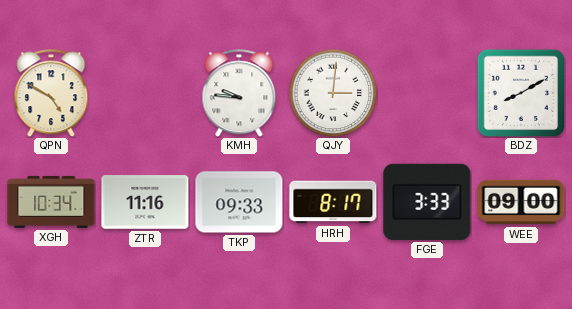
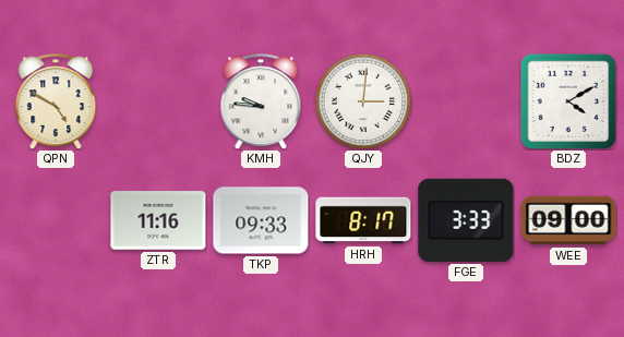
BDZ: 8:10 -> 4:10 (567, 100)
XGH: 10:34 -> none (51, 202)
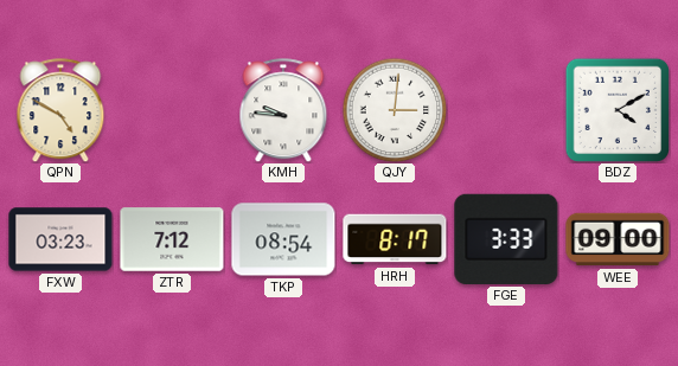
FXW: none -> 03:23 (60, 239)
ZTR: 11:16 -> 7:12 (172, 239)
TKP: 09:33 -> 08:54 (283, 239)
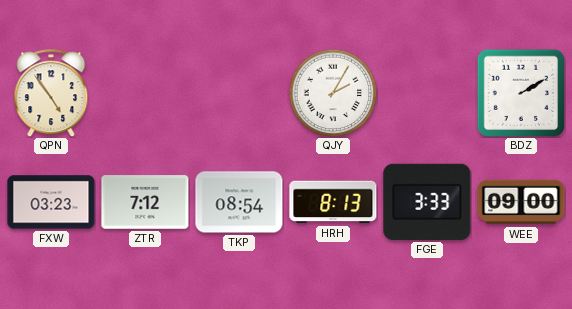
QPN: 4:50 -> 4:54 (51, 93)
KMH: 9:46 -> none (283, 110)
QJY: 3:01 -> 2:05 (333, 93)
BDZ: 4:10 -> 2:10 (520, 92)
HRH: 8:17 -> 8:13 (333, 202)
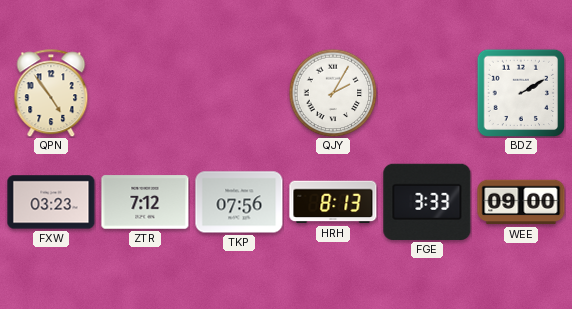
TKP: 08:54 -> 07:56 (239, 202)
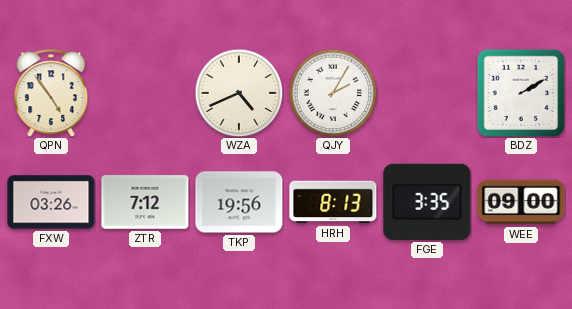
WZA: none -> 4:41 (239, 93)
FXW: 03:23 -> 03:26 (51, 202)
TKP: 07:56 -> 19:56 (239, 202)
FGE: 3:33 -> 3:35 (427, 202)
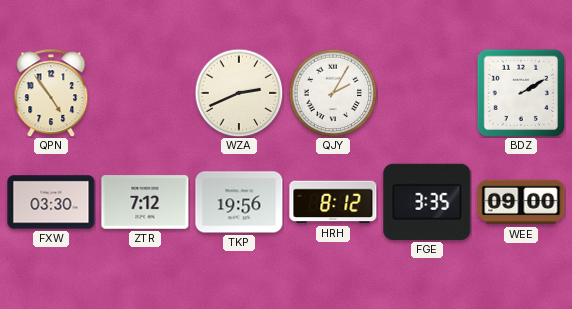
WZA: 4:41 -> 2:41 (239, 93)
FXW: 03:26 -> 03:30 (51, 202)
HRH: 8:13 -> 8:12 (333, 202)
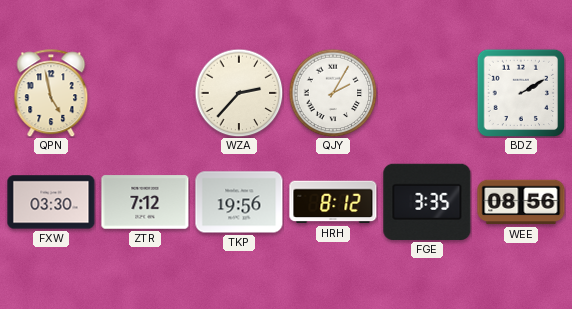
QPN: 4:54 -> 4:58 (51, 93)
WZA: 2:41 -> 2:37 (239, 93)
WEE: 09:00 -> 08:56 (521, 202)
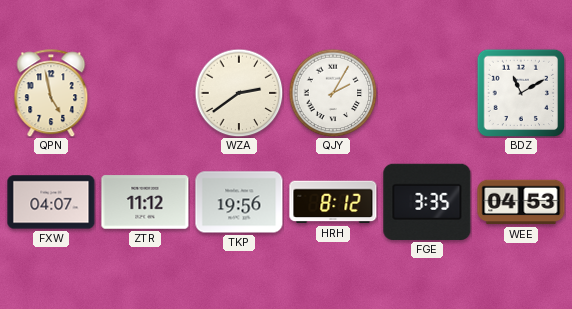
WZA: 2:37 -> 2:39 (239, 93)
BDZ: 2:10 -> 11:10 (520, 92)
FXW: 03:30 -> 04:07 (51, 202)
ZTR: 7:12 -> 11:12 (145, 202)
WEE: 08:56 -> 04:53 (521, 202)
